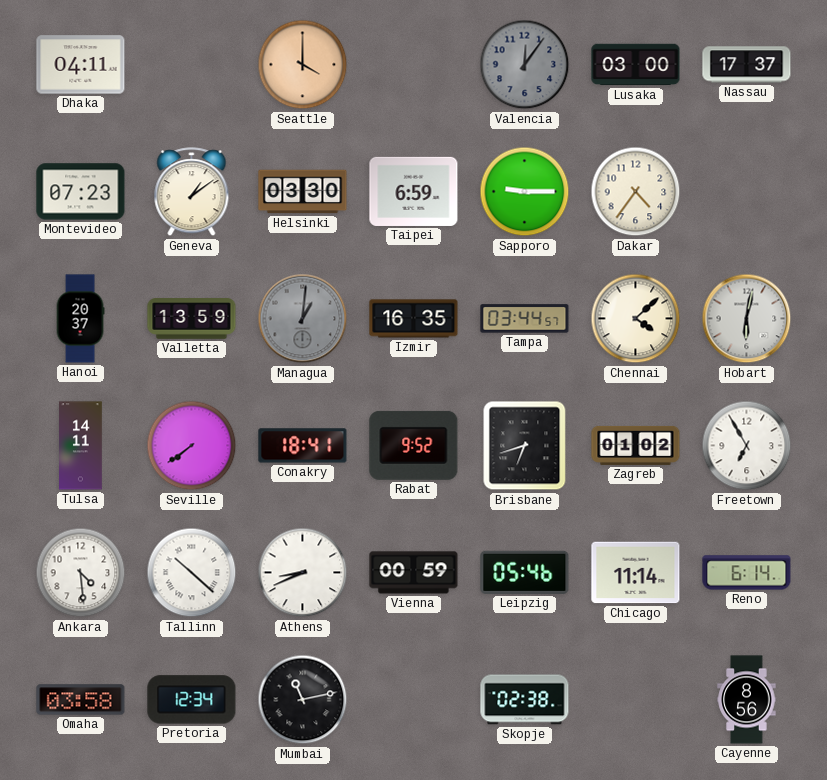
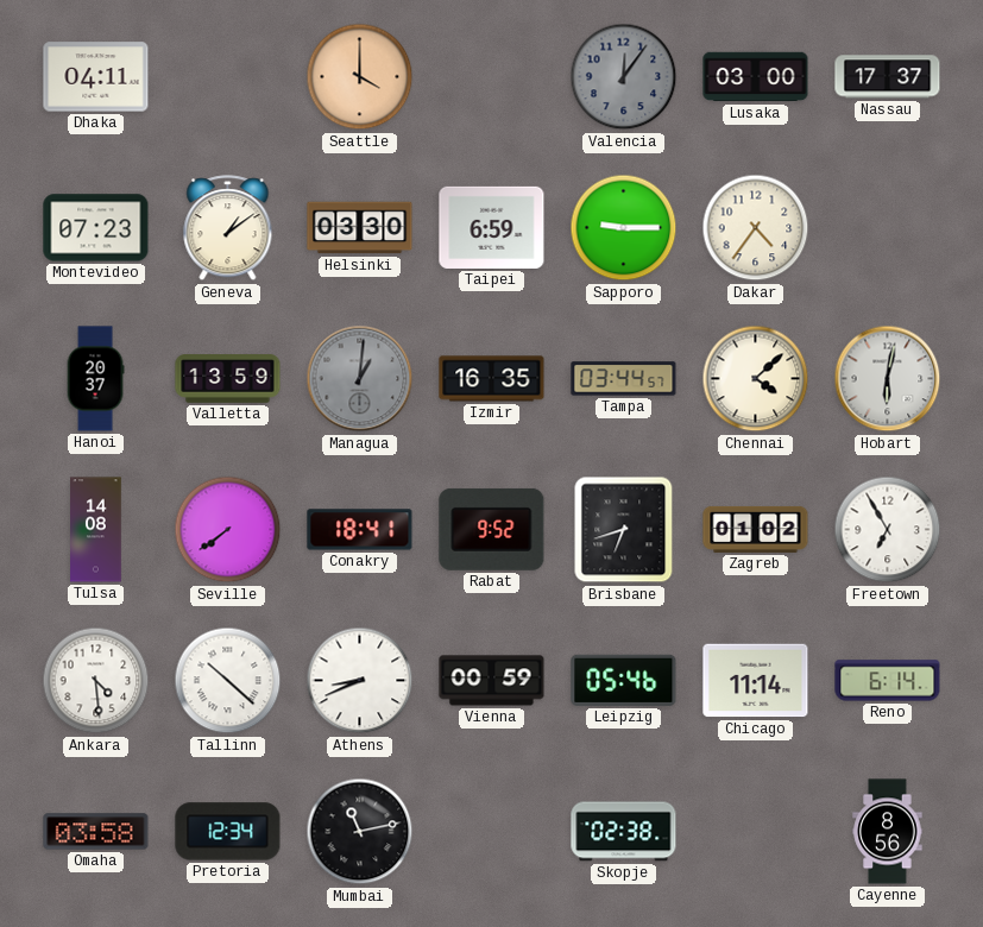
Tulsa: 14:11 -> 14:08 (96, 530)
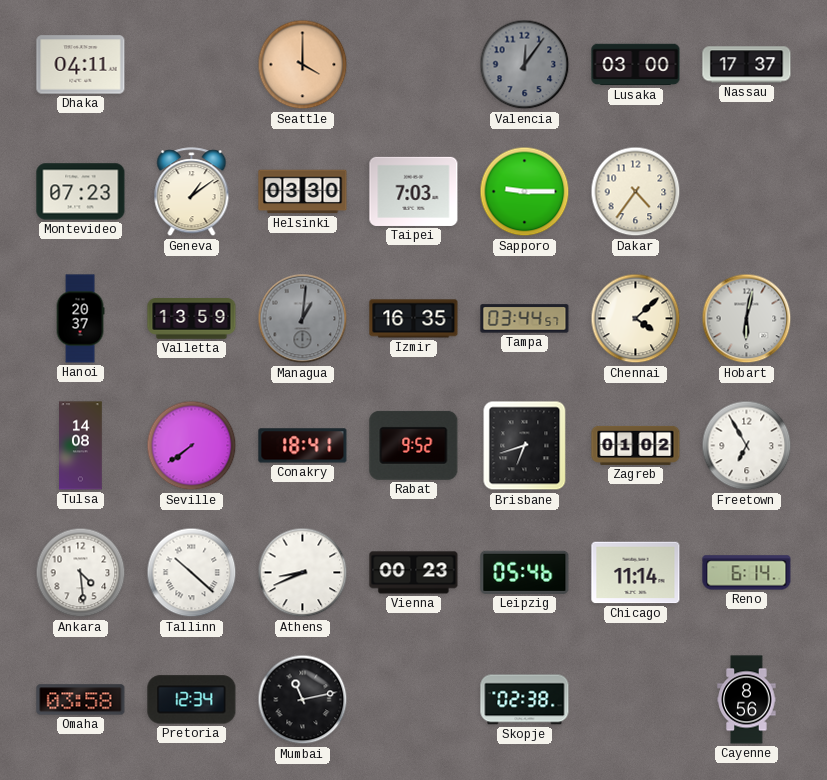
Taipei: 6:59 -> 7:03 (414, 191)
Vienna: 00:59 -> 00:23 (414, 573)
